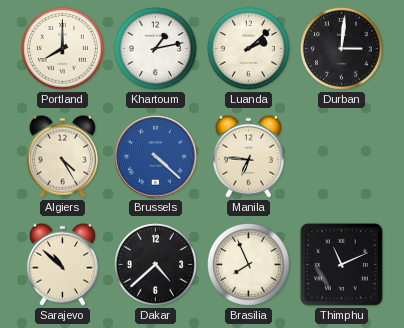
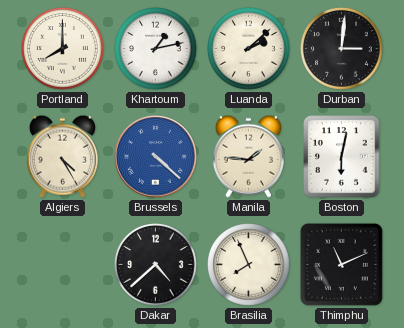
Manila: 6:46 -> 1:46 (248, 156)
Boston: none -> 6:02 (342, 157)
Sarajevo: 10:52 -> none (62, 264)
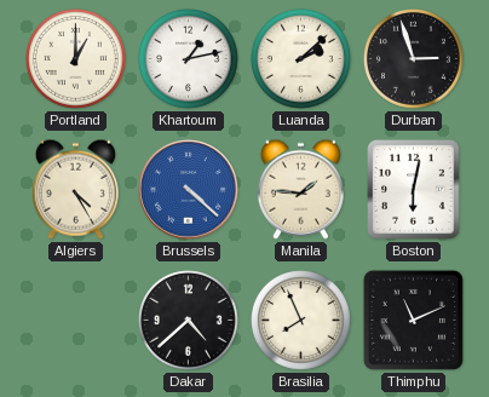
Portland: 8:00 -> 1:00 (76, 59)
Durban: 3:01 -> 2:57 (414, 59)
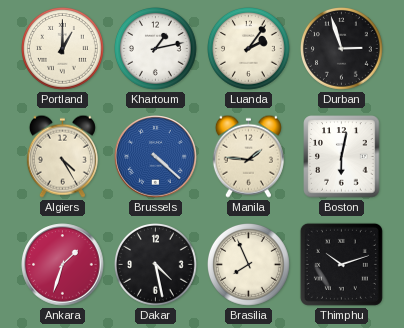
Luanda: 2:08 -> 2:06 (249, 49)
Ankara: none -> 1:33 (63, 265)
Dakar: 4:38 -> 4:28 (156, 265)
Thimphu: 11:11 -> 10:12 (341, 264)
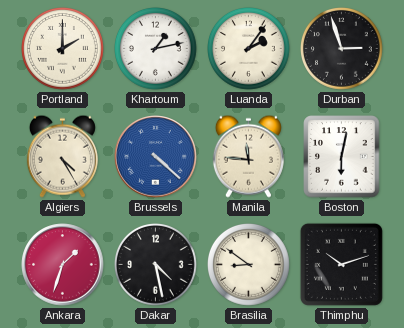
Portland: 1:00 -> 2:00 (63, 49)
Manila: 1:46 -> 11:46 (248, 156)
Brasilia: 7:56 -> 8:51 (249, 265)
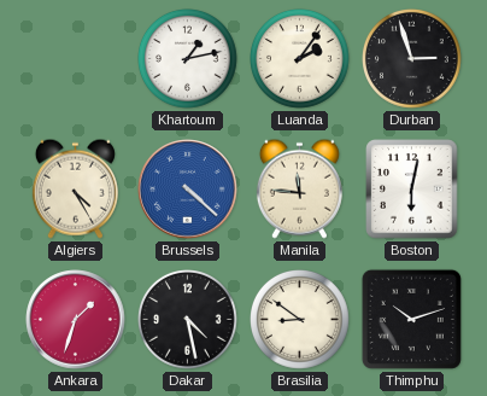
Portland: 2:00 -> none (63, 49)
